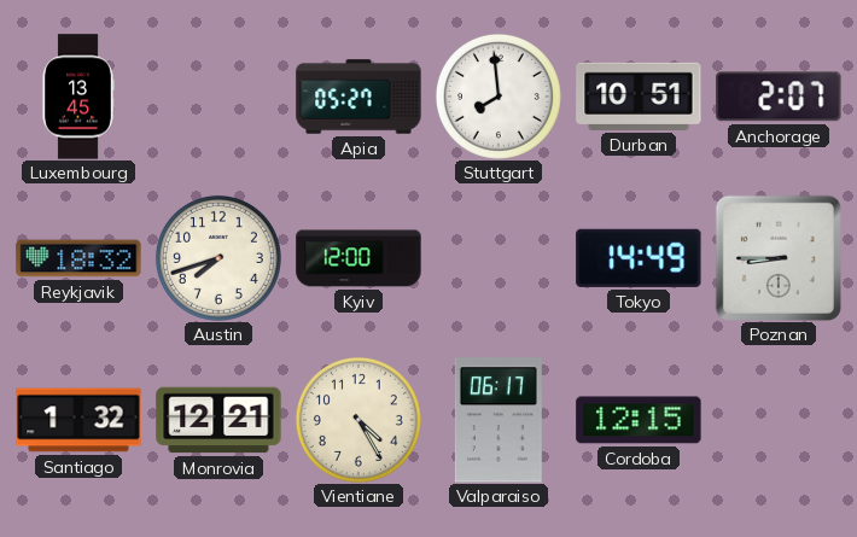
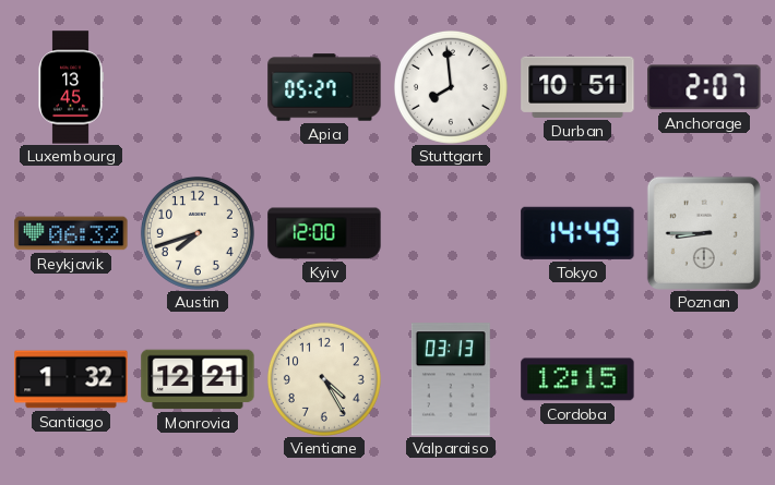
Reykjavik: 18:32 -> 06:32 (71, 233)
Valparaiso: 06:17 -> 03:13 (451, 379)
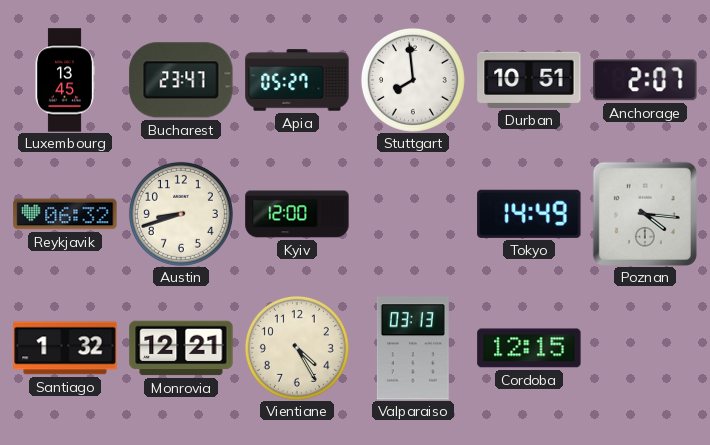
Bucharest: none -> 23:47 (181, 80)
Austin: 7:42 -> 8:42 (181, 214)
Poznan: 8:45 -> 4:16 (645, 214)
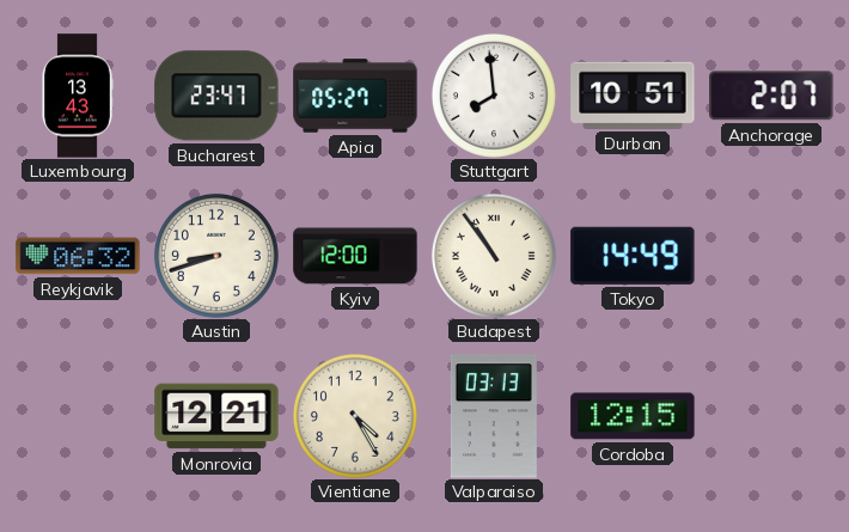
Luxembourg: 13:45 -> 13:43 (78, 96)
Budapest: none -> 10:54 (494, 256)
Poznan: 4:16 -> none (645, 214)
Santiago: 1:32 -> none (65, 348)
